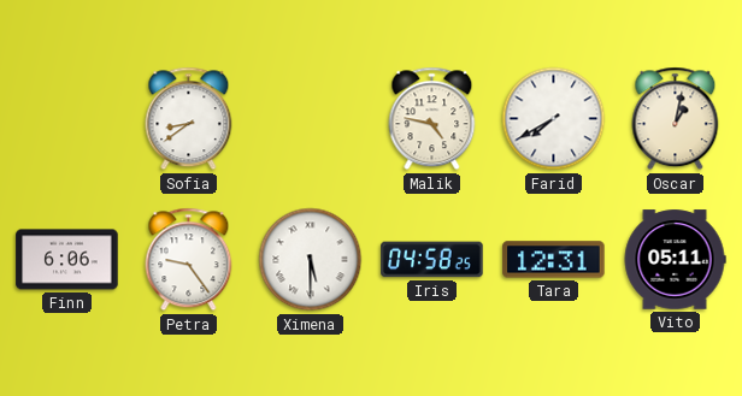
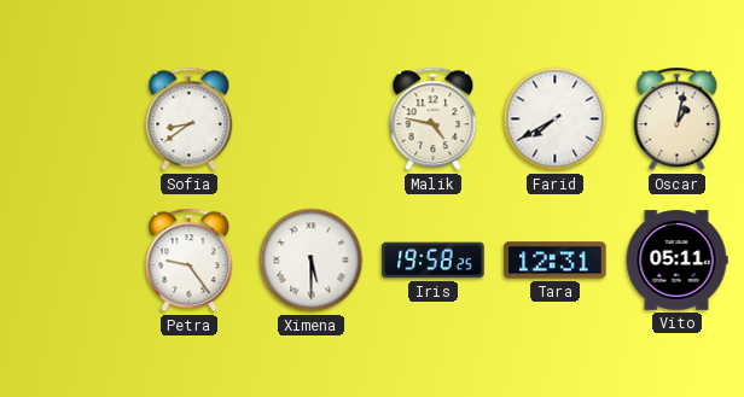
Finn: 6:06 -> none (67, 260)
Iris: 04:58 -> 19:58 (434, 261)
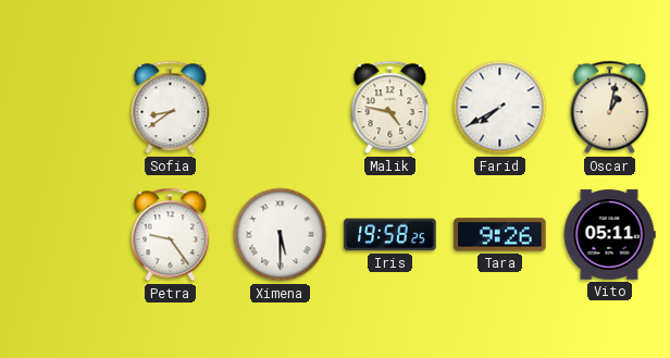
Tara: 12:31 -> 9:26 (500, 235)
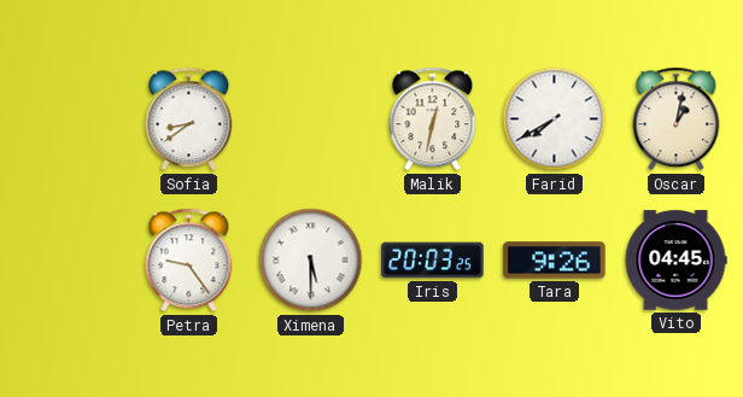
Malik: 4:47 -> 12:32 (433, 119)
Iris: 19:58 -> 20:03 (433, 261)
Vito: 05:11 -> 04:45 (675, 261)
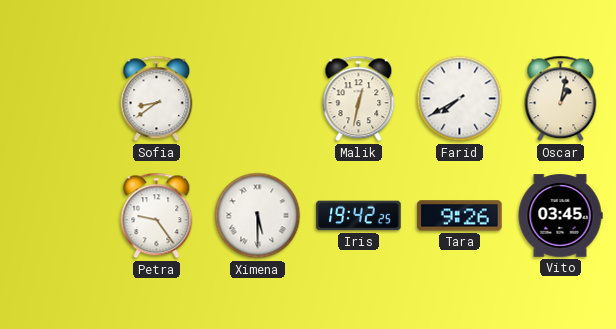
Iris: 20:03 -> 19:42 (359, 216)
Vito: 04:45 -> 03:45 (560, 216)
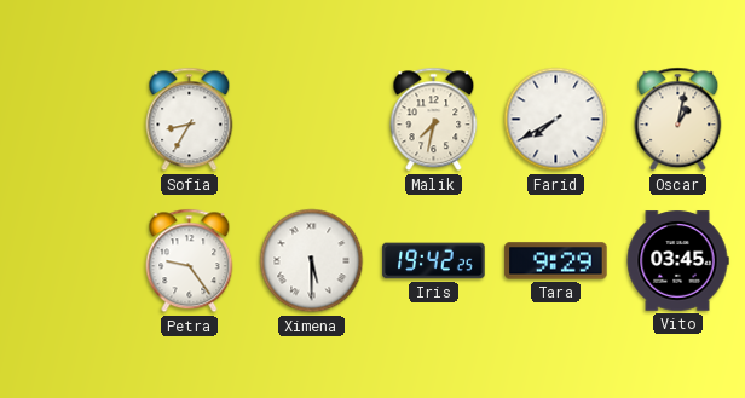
Sofia: 8:39 -> 8:35 (190, 120)
Malik: 12:32 -> 7:32 (434, 120)
Tara: 9:26 -> 9:29 (556, 261)
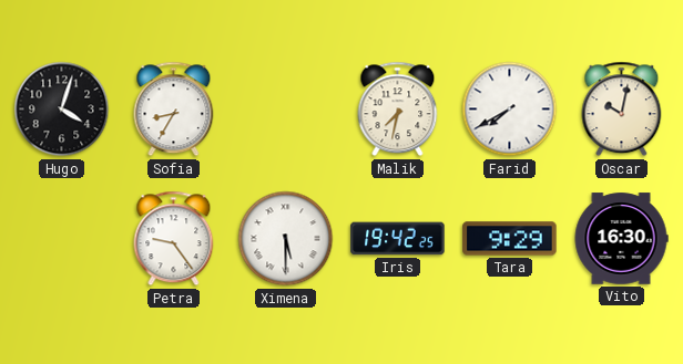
Hugo: none -> 4:03 (62, 110)
Oscar: 1:02 -> 10:02 (622, 110)
Vito: 03:45 -> 16:30 (621, 239)
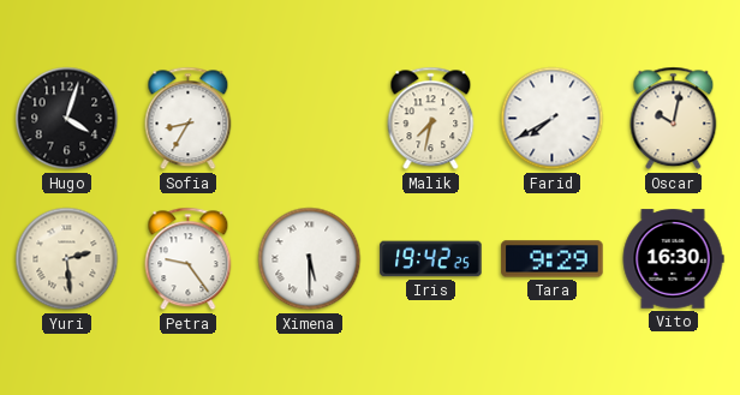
Yuri: none -> 2:29 (67, 259)
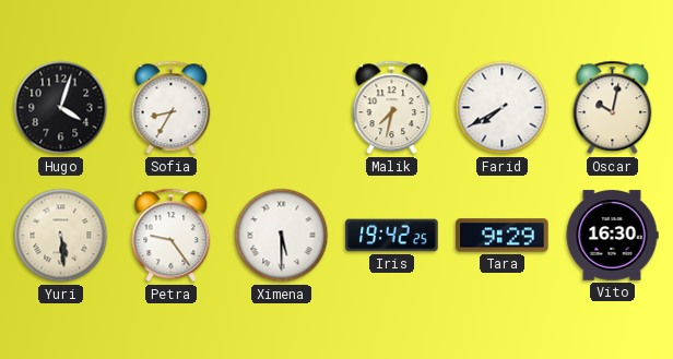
Yuri: 2:29 -> 5:29 (61, 236)
